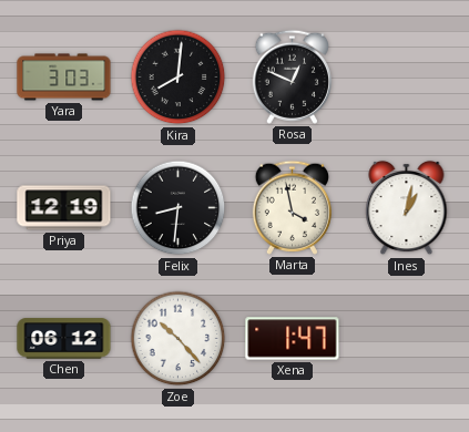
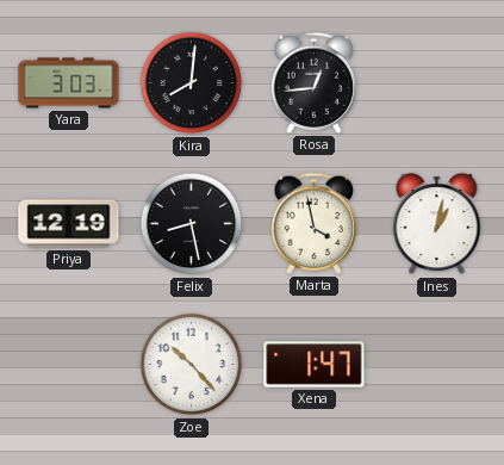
Rosa: 12:49 -> 12:44 (313, 82)
Felix: 8:31 -> 8:28 (192, 224)
Chen: 06:12 -> none (64, 339)
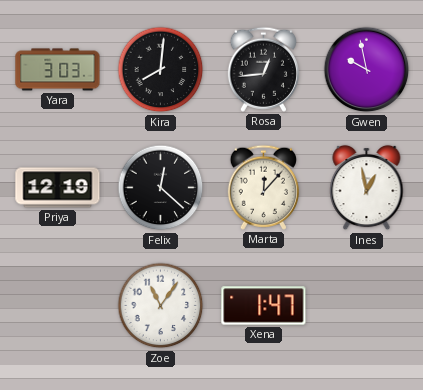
Gwen: none -> 9:58 (367, 70)
Felix: 8:28 -> 12:22 (161, 188)
Marta: 3:58 -> 12:07 (263, 187)
Ines: 1:02 -> 12:58 (367, 188)
Zoe: 10:23 -> 11:06 (161, 306)
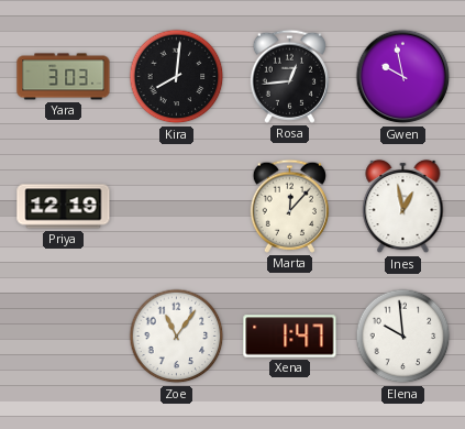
Felix: 12:22 -> none (161, 188)
Elena: none -> 9:59 (403, 337)
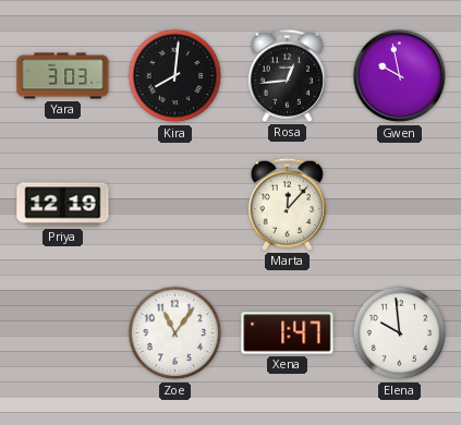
Ines: 12:58 -> none (403, 207)
